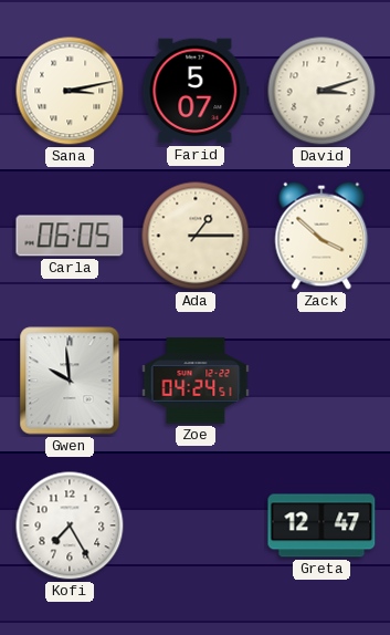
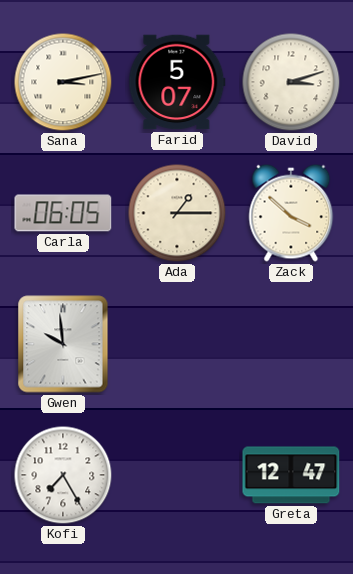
Zoe: 04:24 -> none (196, 381)
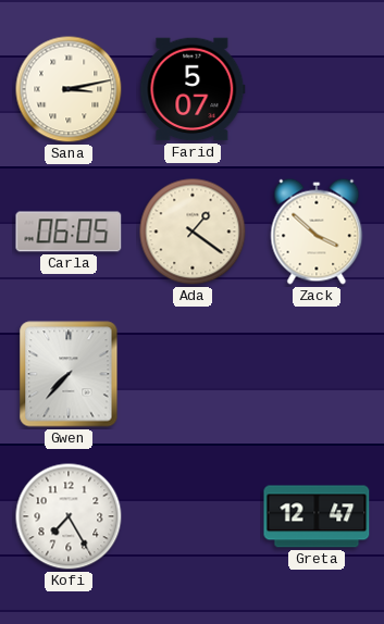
David: 3:12 -> none (291, 82)
Ada: 1:15 -> 1:21 (193, 232)
Gwen: 9:59 -> 7:37 (69, 374)
